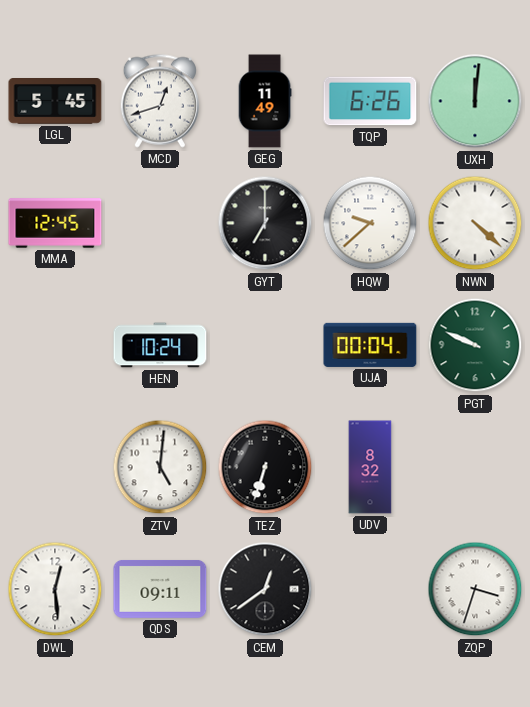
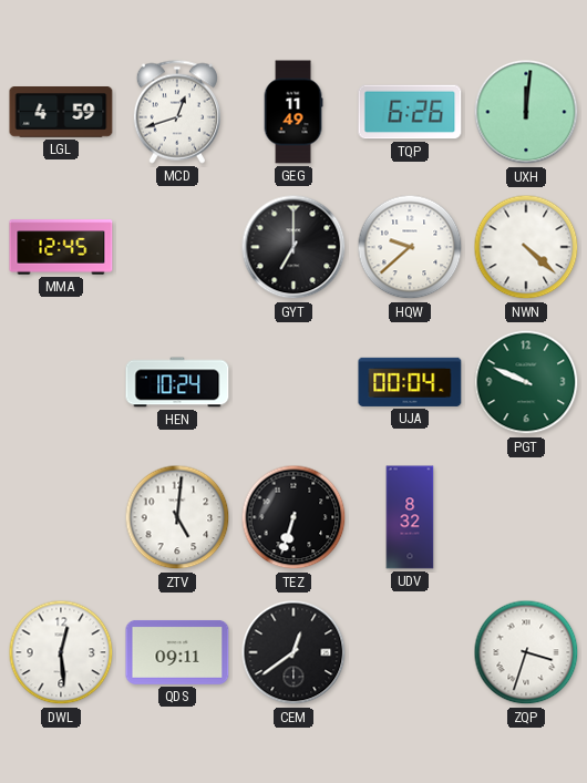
LGL: 5:45 -> 4:59 (61, 113)
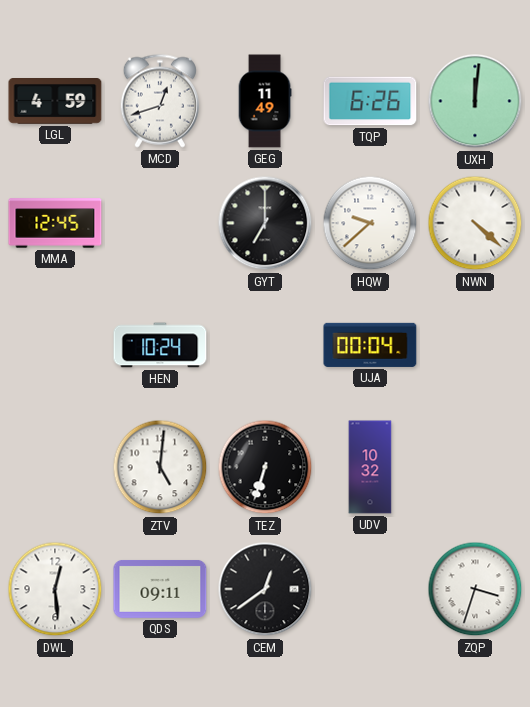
PGT: 9:49 -> none (526, 382)
UDV: 8:32 -> 10:32 (370, 467)
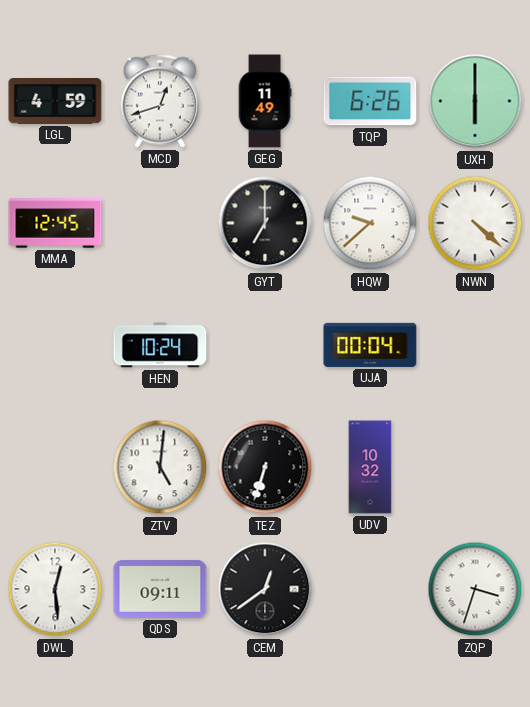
UXH: 12:01 -> 6:00 (475, 101)
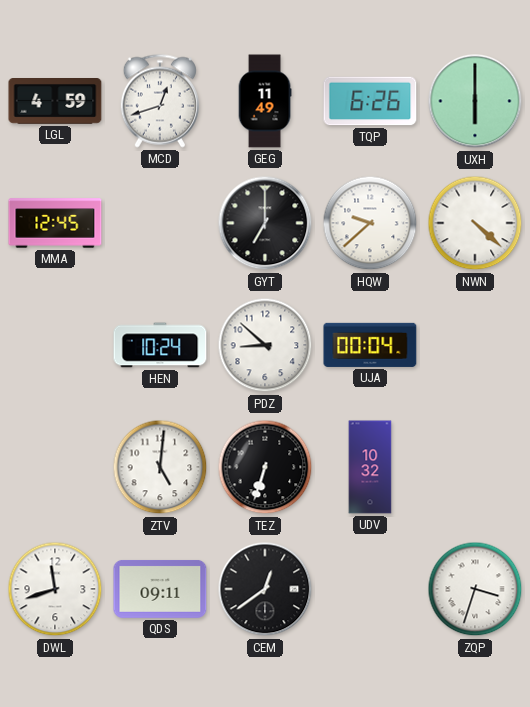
PDZ: none -> 8:52 (265, 345)
DWL: 12:29 -> 11:42 (55, 589)
